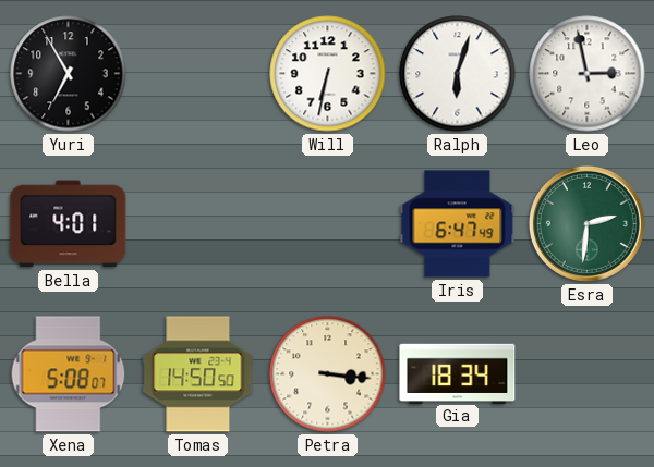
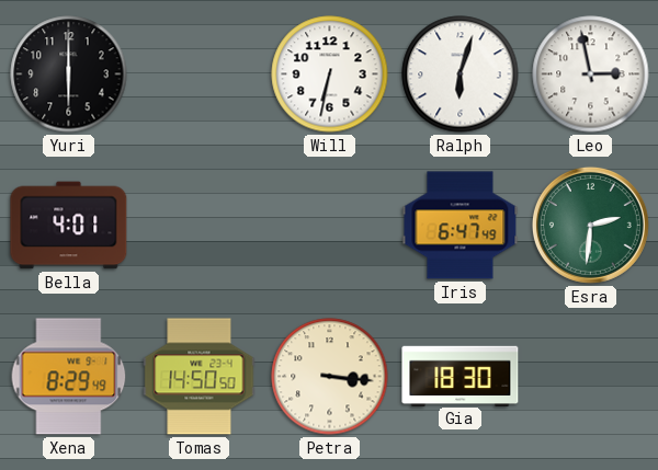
Yuri: 6:55 -> 6:00 (69, 74)
Xena: 5:08 -> 8:29 (69, 377)
Gia: 18:34 -> 18:30 (461, 376)
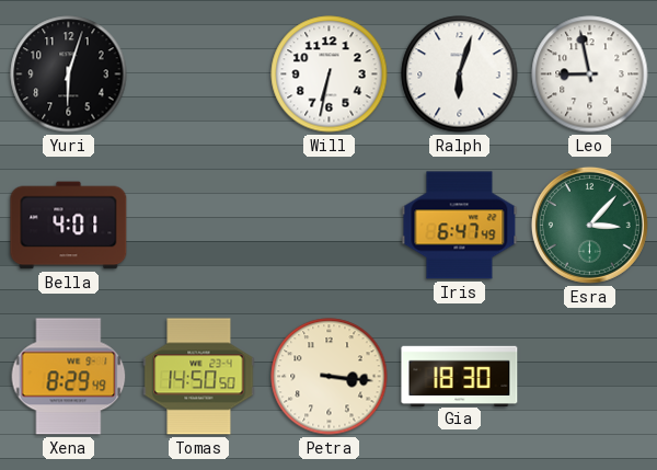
Yuri: 6:00 -> 6:03 (69, 74)
Leo: 2:58 -> 8:58 (590, 74)
Esra: 2:31 -> 3:07 (589, 225)
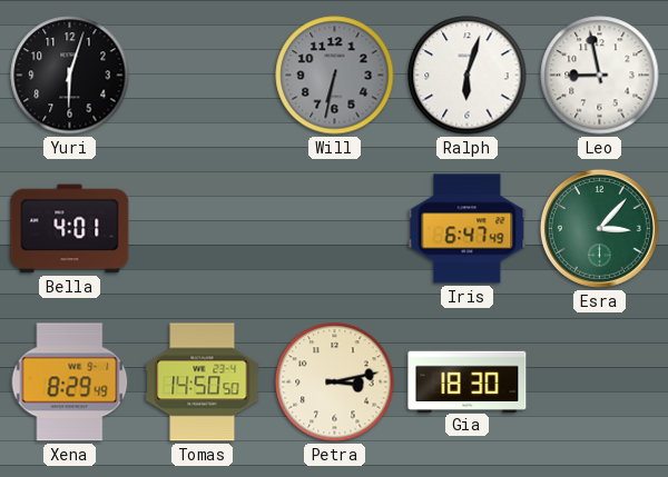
Will dial: white -> grey (335, 76)
Petra: 3:16 -> 3:13 (335, 382)
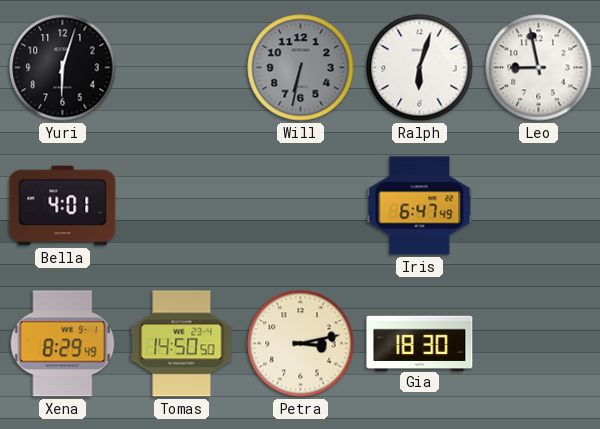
Esra: 3:07 -> none (599, 228)
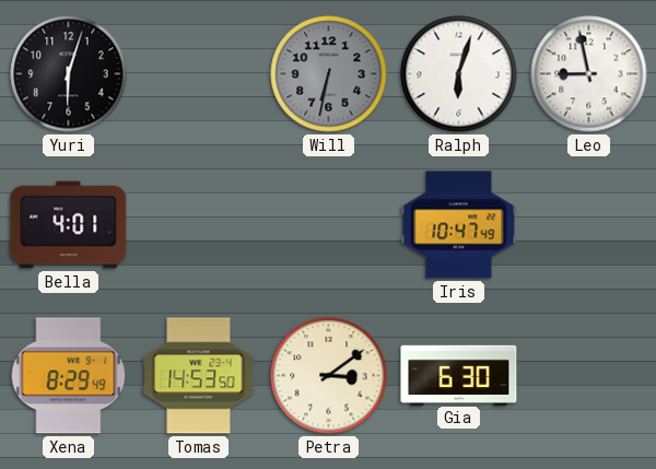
Iris: 6:47 -> 10:47 (459, 225)
Tomas: 14:50 -> 14:53 (199, 376)
Petra: 3:13 -> 3:09 (329, 376)
Gia: 18:30 -> 6:30 (459, 375)
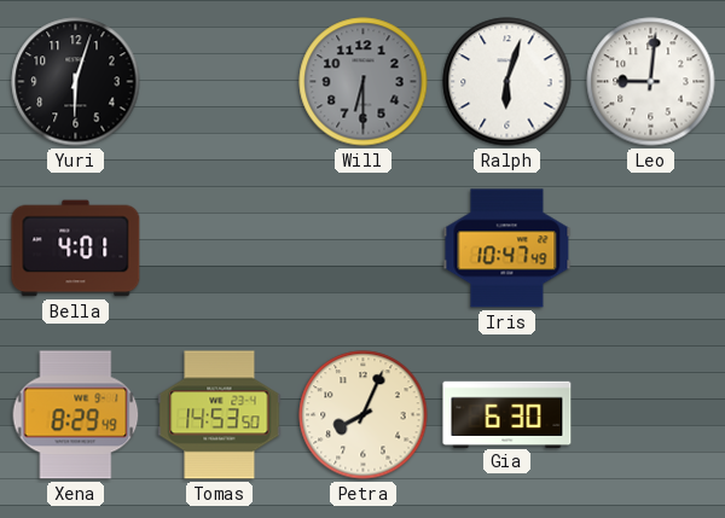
Will: 6:32 -> 6:30 (364, 82)
Leo: 8:58 -> 9:01 (651, 82)
Petra: 3:09 -> 8:04 (364, 415)
